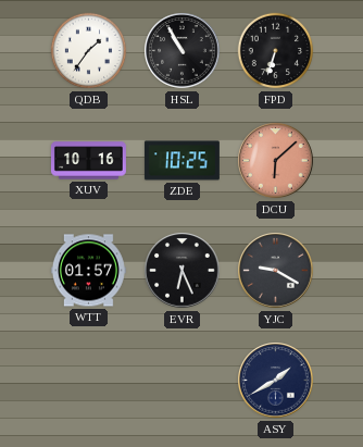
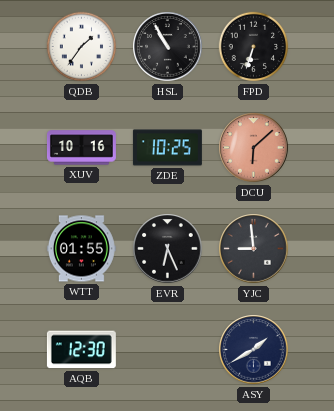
WTT: 01:57 -> 01:55 (81, 249)
YJC: 9:20 -> 8:59 (254, 249)
AQB: none -> 12:30 (81, 350)
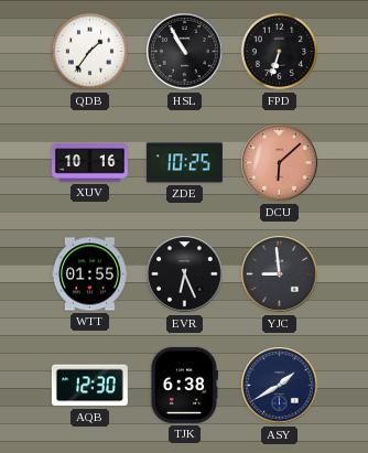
TJK: none -> 6:38 (184, 385)
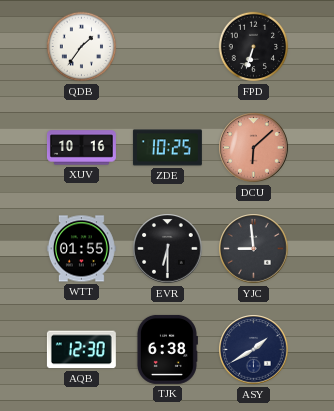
HSL: 10:55 -> none (185, 52)
EVR: 6:26 -> 6:30 (168, 249)
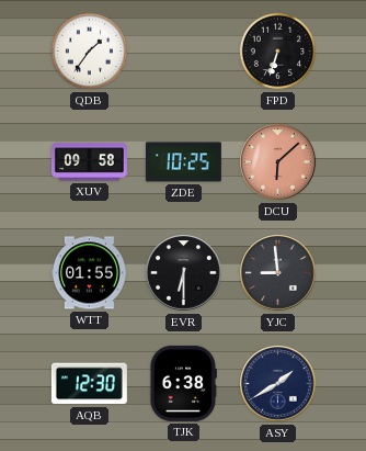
XUV: 10:16 -> 09:58 (89, 162)
